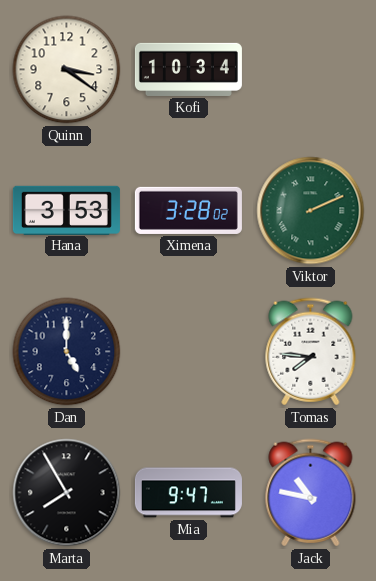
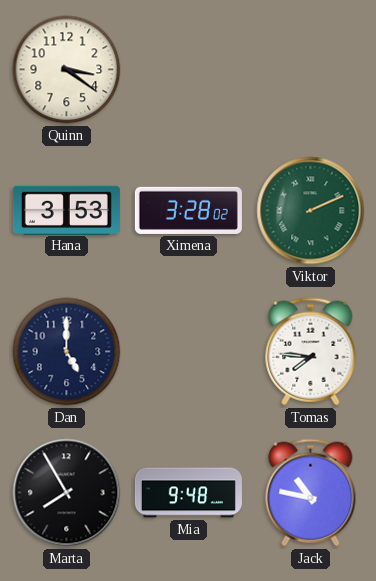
Kofi: 10:34 -> none (188, 69)
Mia: 9:47 -> 9:48 (188, 493)
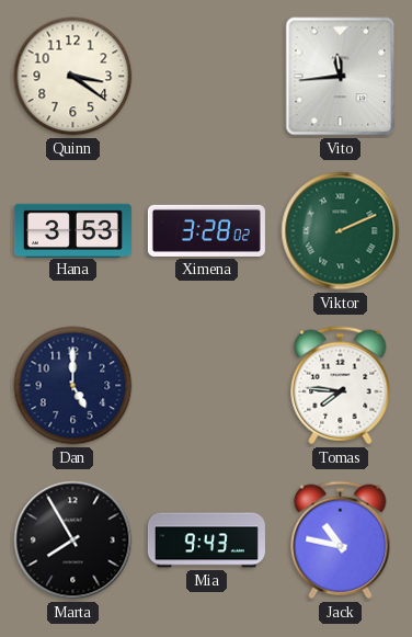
Vito: none -> 11:44 (341, 77)
Mia: 9:48 -> 9:43 (206, 541)
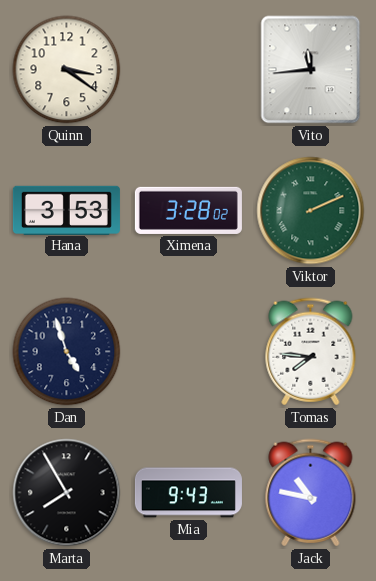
Dan: 5:00 -> 4:57 (67, 352)
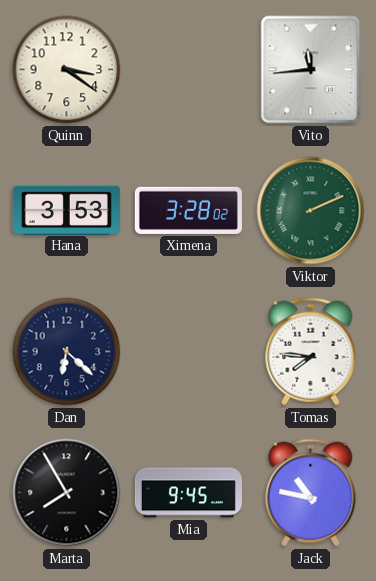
Dan: 4:57 -> 6:22 (67, 352)
Mia: 9:43 -> 9:45 (188, 493)
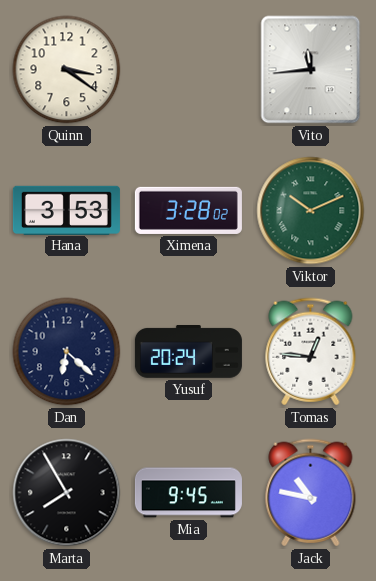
Viktor: 2:11 -> 10:11 (311, 211)
Yusuf: none -> 20:24 (188, 352)
Tomas: 7:46 -> 12:46 (311, 352)
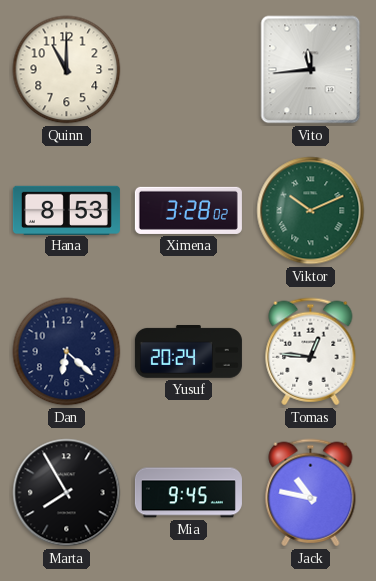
Quinn: 3:21 -> 11:00 (67, 70)
Hana: 3:53 -> 8:53 (66, 210)
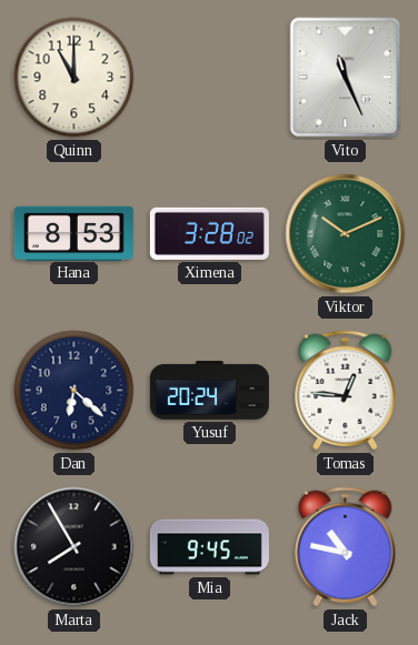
Vito: 11:44 -> 11:26 (346, 78)
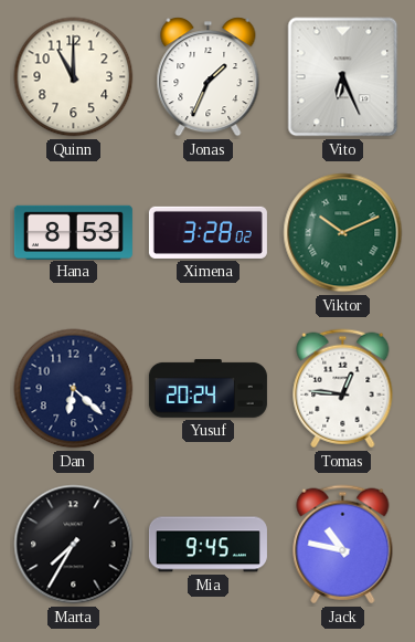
Jonas: none -> 1:34 (209, 77)
Vito: 11:26 -> 6:26 (343, 77)
Marta: 7:55 -> 7:35 (74, 545)
